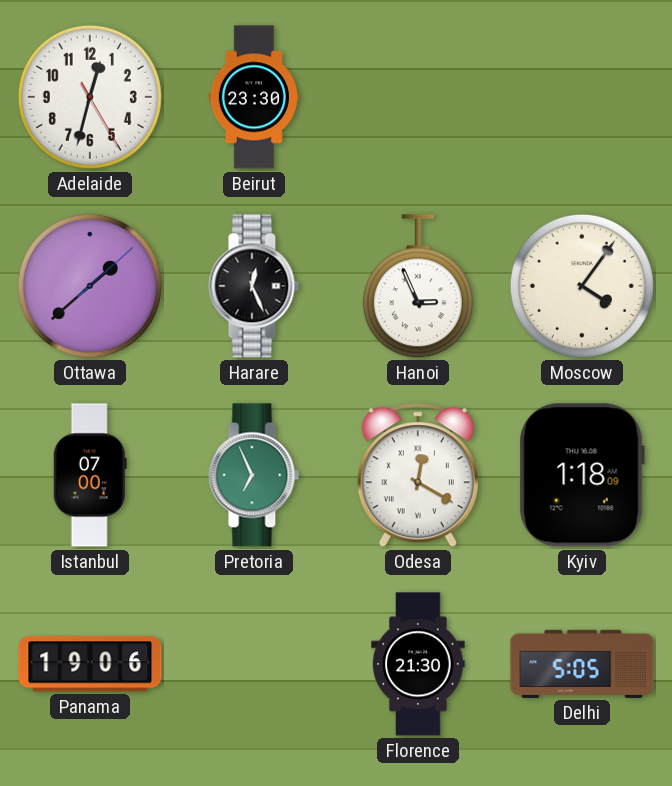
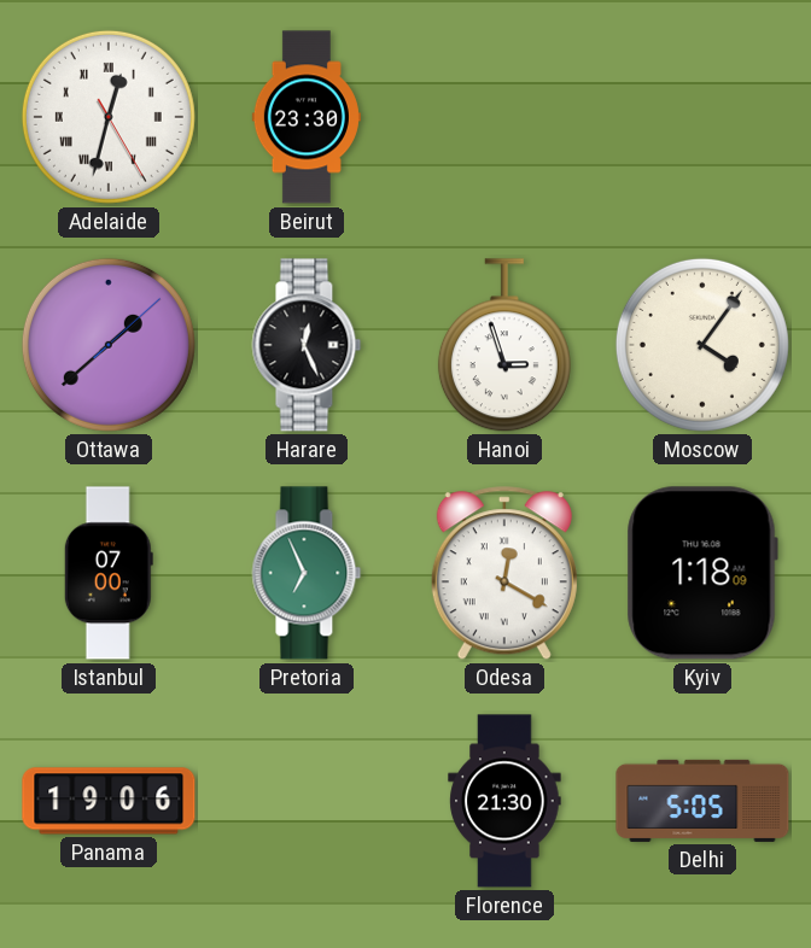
Adelaide numerals: Arabic -> Roman (109, 117)
Hanoi: 2:56 -> 2:57 (504, 346)
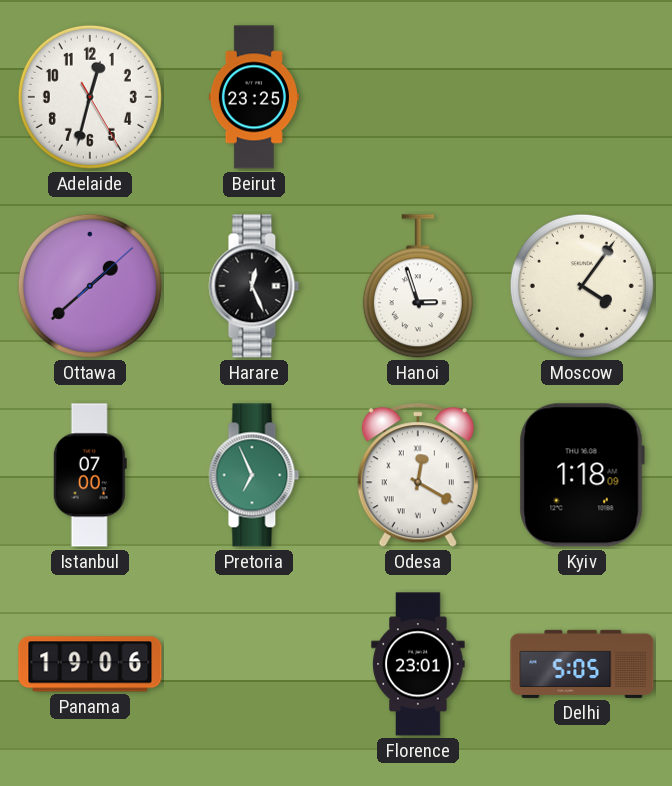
Adelaide numerals: Roman -> Arabic (90, 97)
Beirut: 23:30 -> 23:25 (254, 97)
Florence: 21:30 -> 23:01 (418, 664)
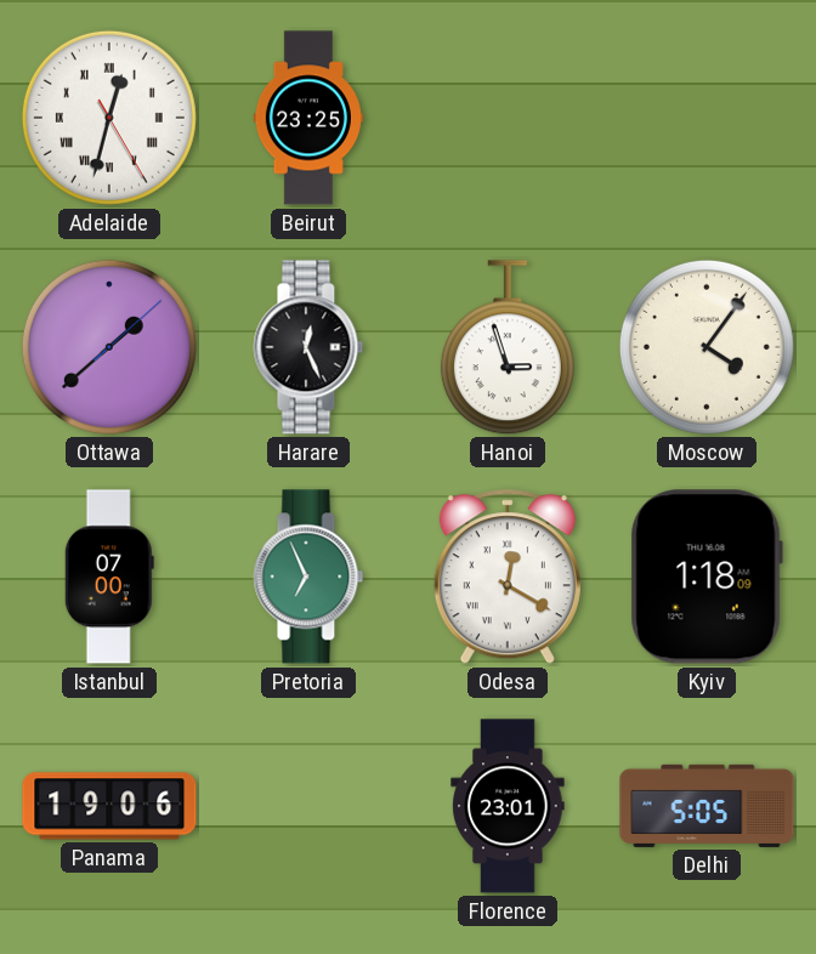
Adelaide numerals: Arabic -> Roman (109, 118)
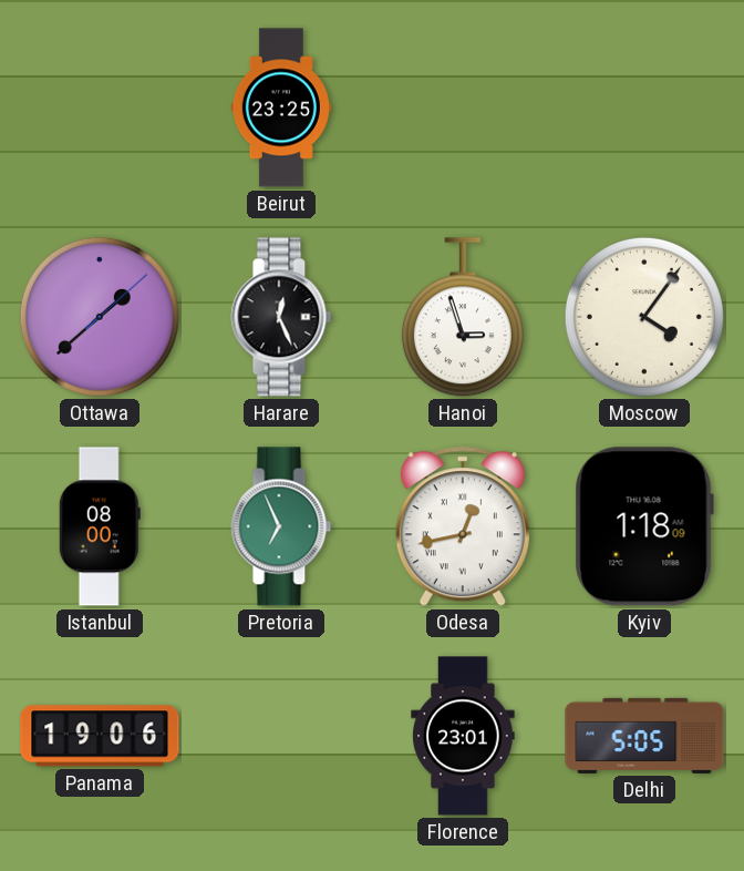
Adelaide: 12:32 -> none (109, 118)
Istanbul: 07:00 -> 08:00 (100, 526)
Odesa: 12:20 -> 12:43 (463, 527)
